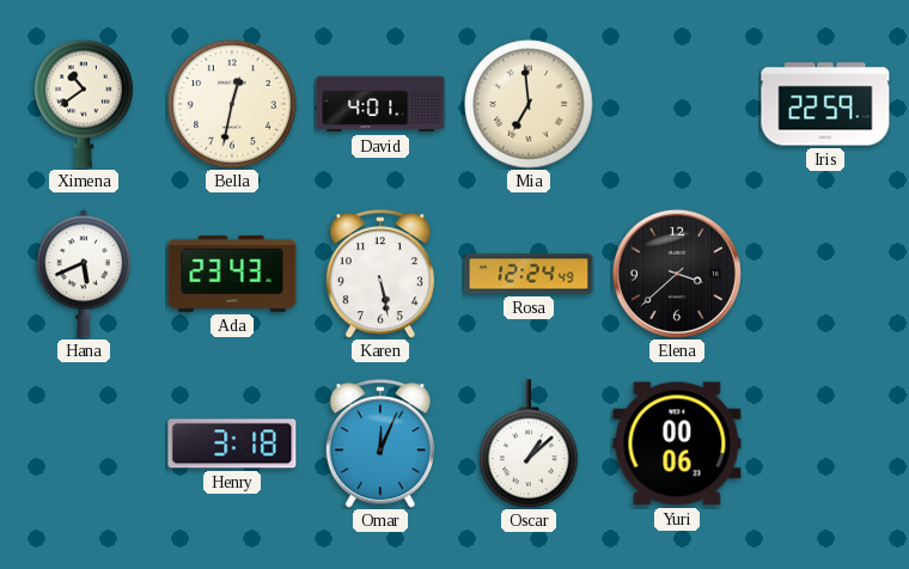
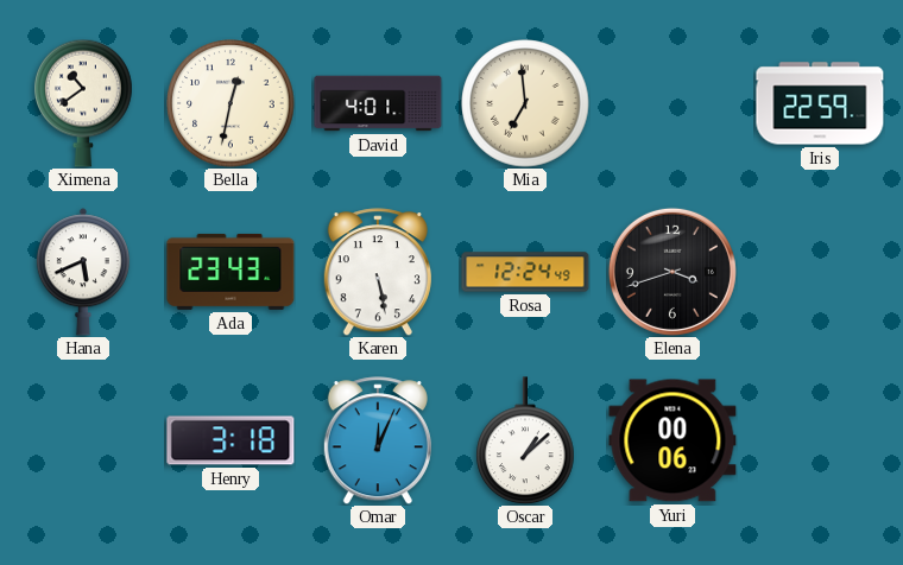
Elena: 3:38 -> 3:42 (672, 272)
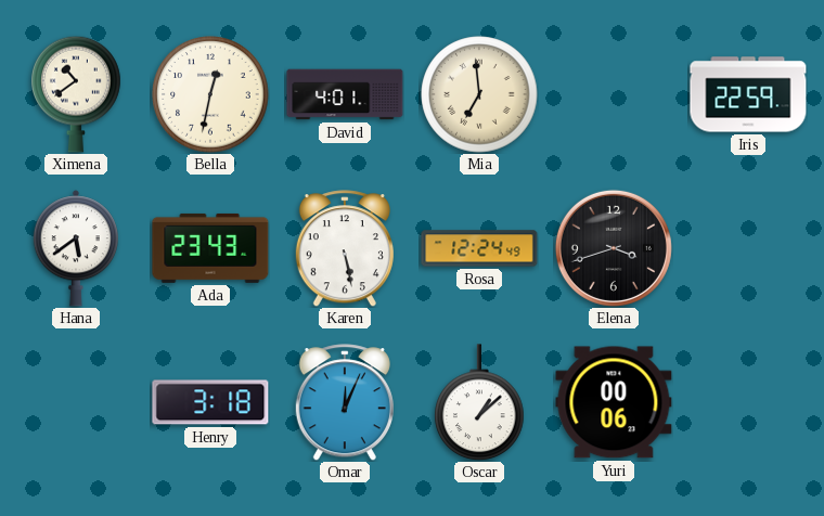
Hana: 5:41 -> 5:39 (75, 248)
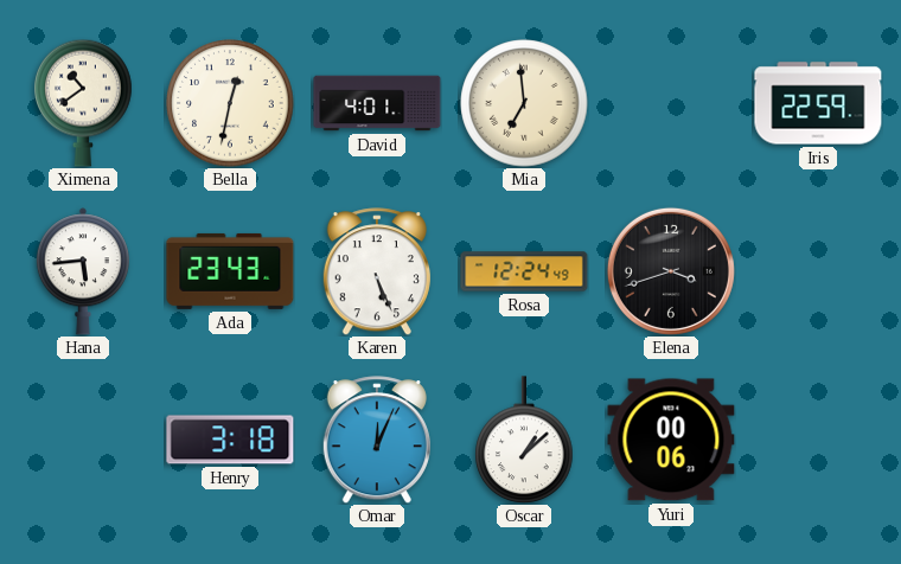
Hana: 5:39 -> 5:44 (82, 271)
Karen: 5:28 -> 5:26 (377, 271)
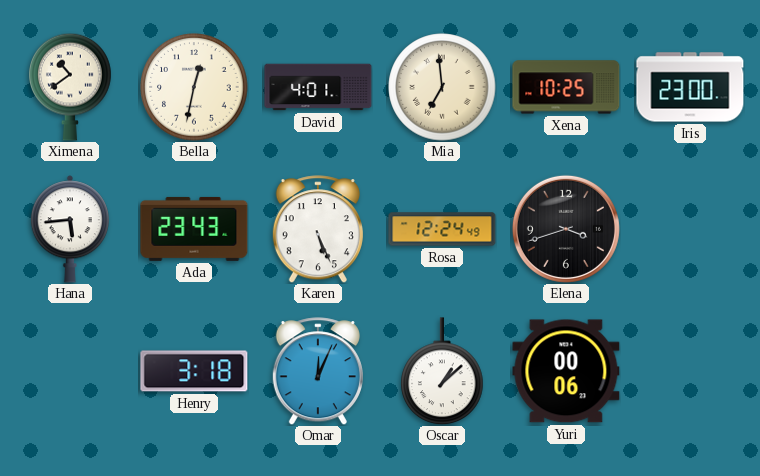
Xena: none -> 10:25 (566, 87)
Iris: 22:59 -> 23:00 (690, 87)
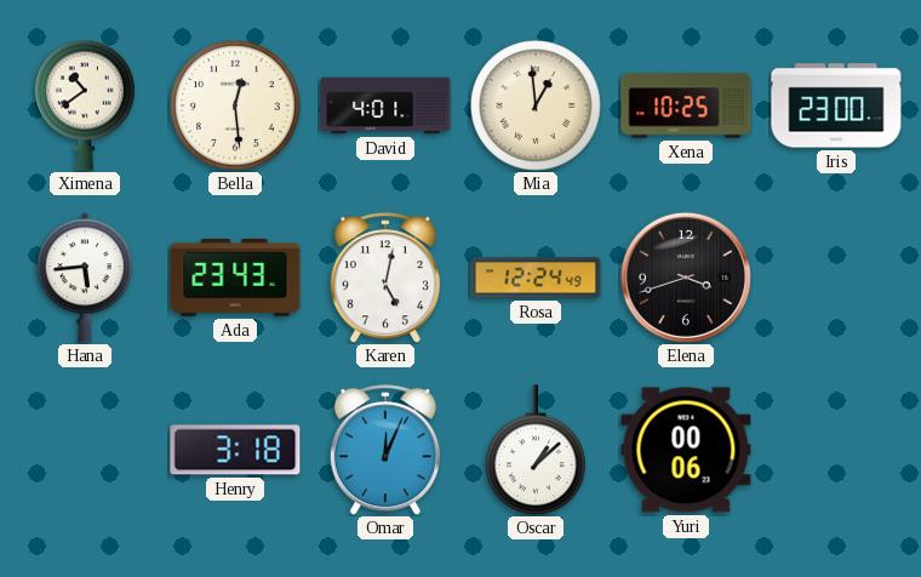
Bella: 12:32 -> 12:29 (235, 105)
Mia: 6:59 -> 12:59 (536, 105)
Karen: 5:26 -> 5:02 (385, 278)
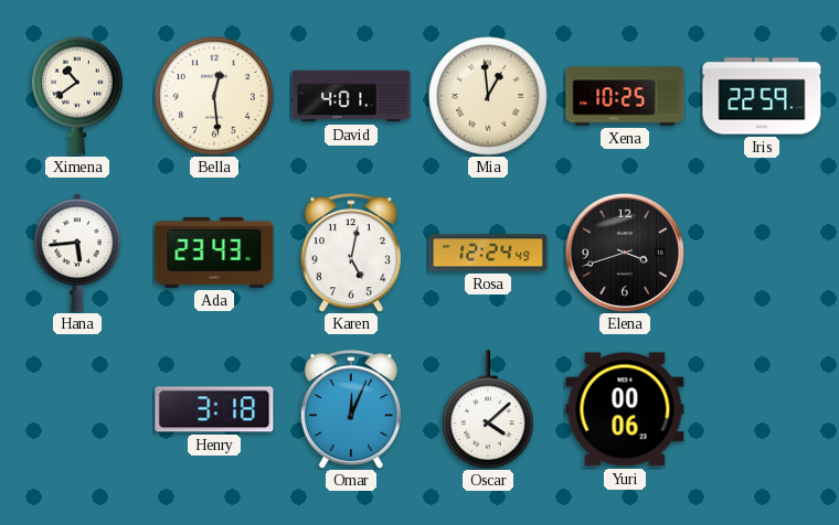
Iris: 23:00 -> 22:59 (762, 96)
Oscar: 1:08 -> 4:08 (488, 409)
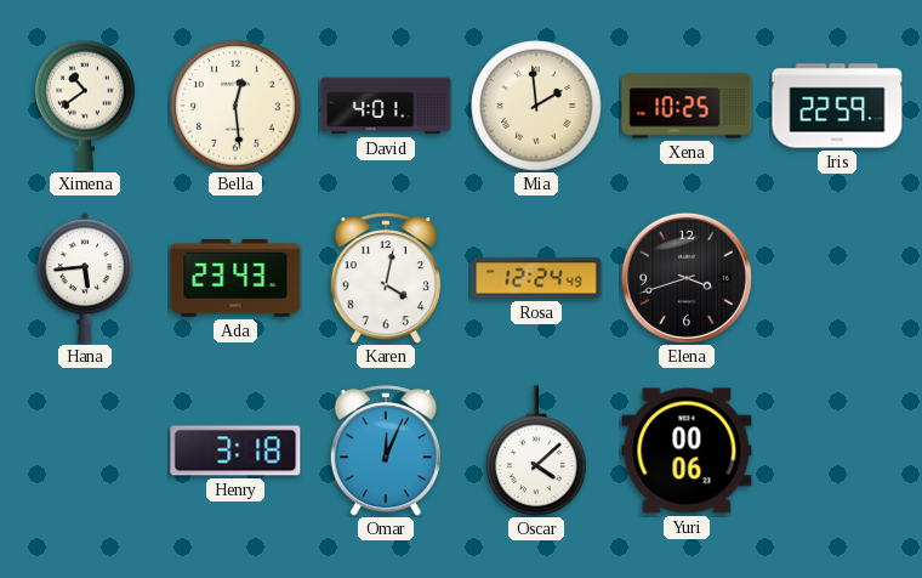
Mia: 12:59 -> 1:59 (536, 106)
Karen: 5:02 -> 4:02 (386, 278)
